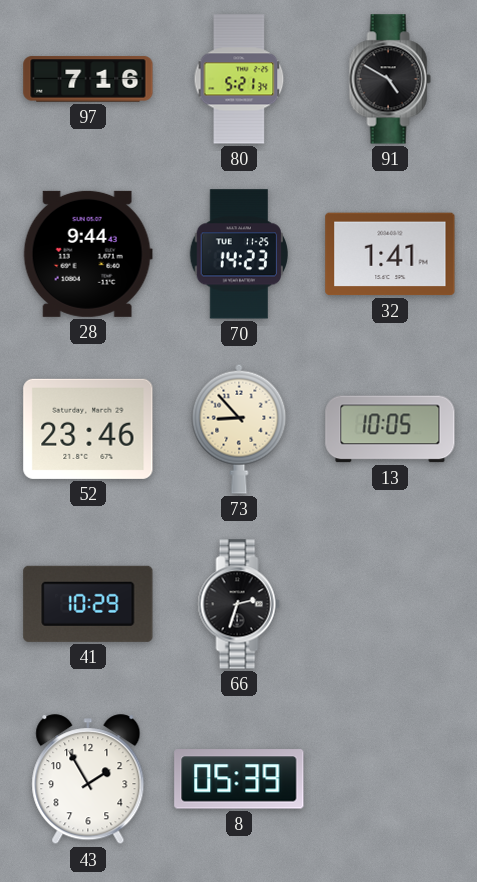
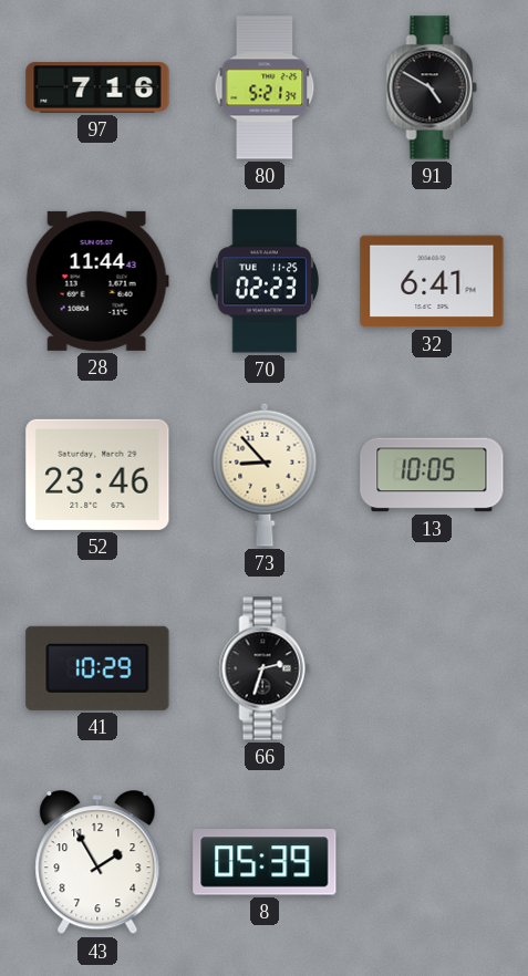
28: 9:44 -> 11:44 (97, 281)
70: 14:23 -> 02:23 (265, 281)
32: 1:41 -> 6:41 (432, 281)
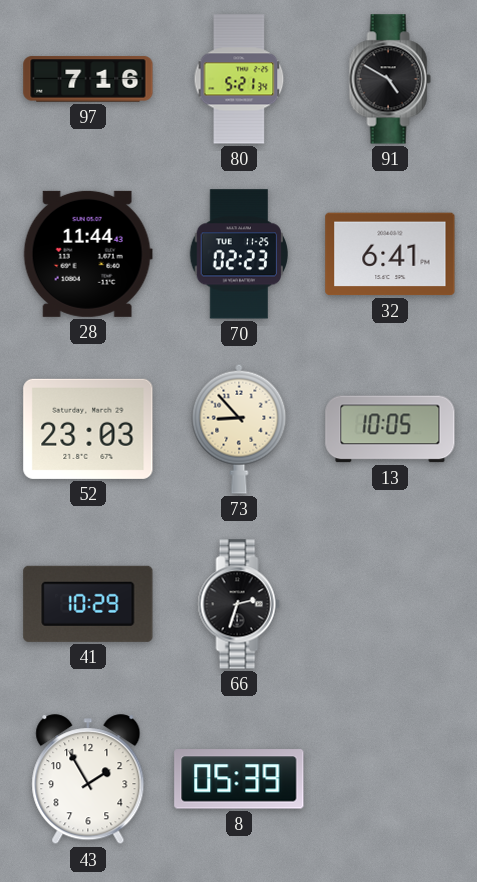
52: 23:46 -> 23:03 (88, 429)
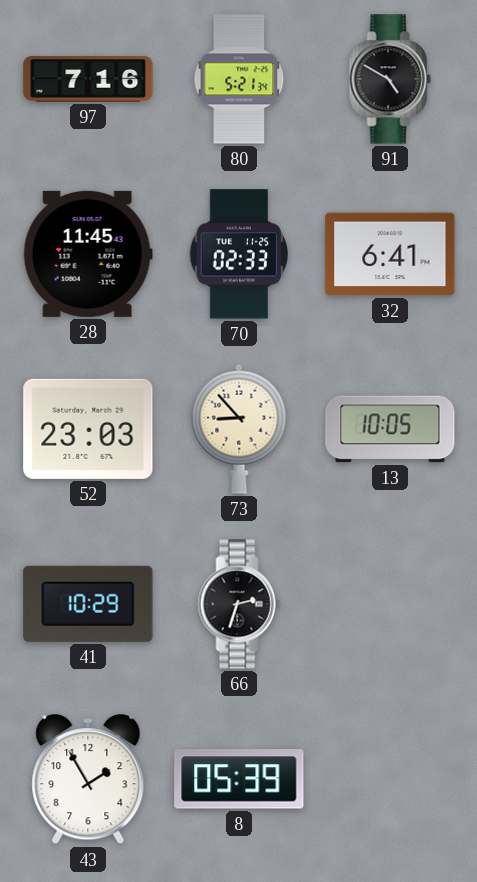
28: 11:44 -> 11:45 (88, 254)
70: 02:23 -> 02:33 (239, 254)
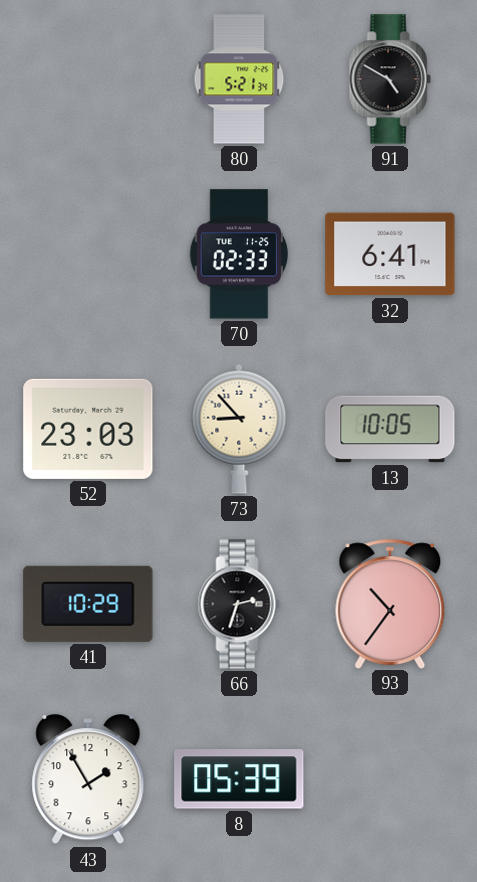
97: 7:16 -> none (88, 79)
28: 11:45 -> none (88, 254)
93: none -> 10:36 (390, 603)
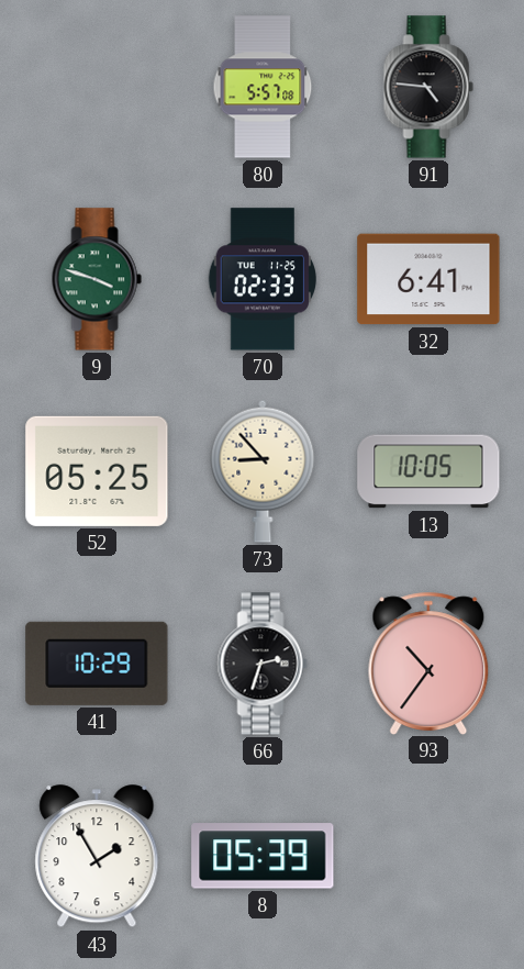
80: 5:21 -> 5:57 (263, 87)
91: 4:50 -> 4:46 (428, 87)
9: none -> 3:48 (97, 279)
52: 23:03 -> 05:25 (97, 471)
